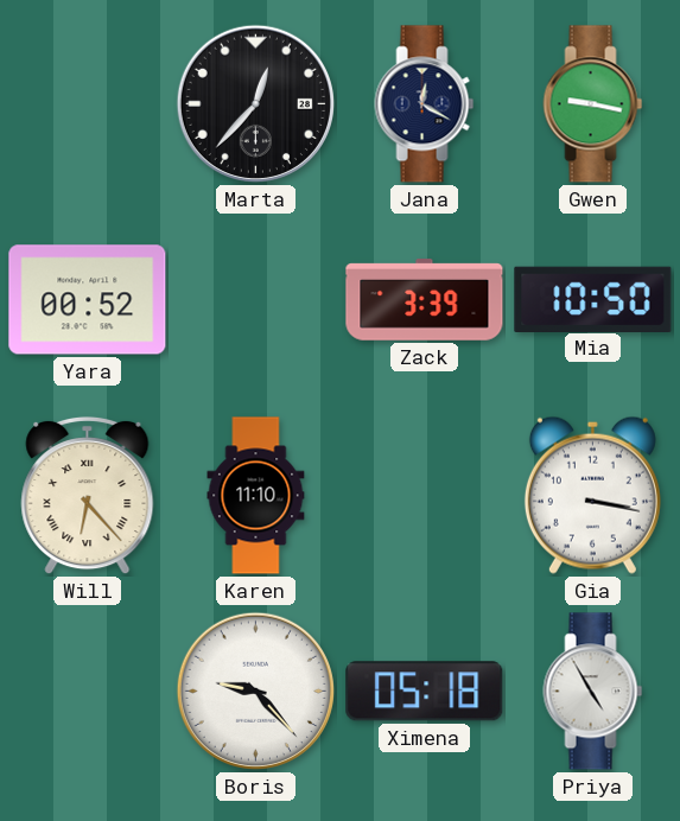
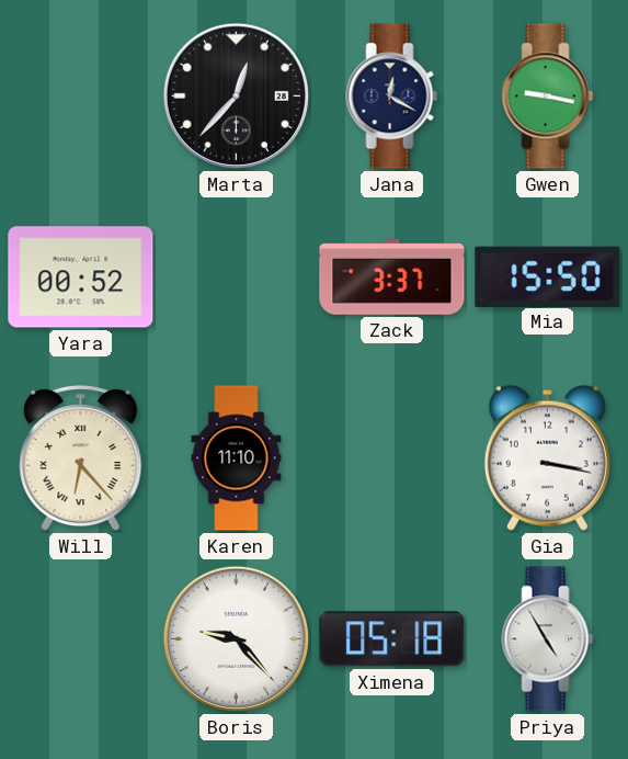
Zack: 3:39 -> 3:37 (392, 277)
Mia: 10:50 -> 15:50 (548, 276)
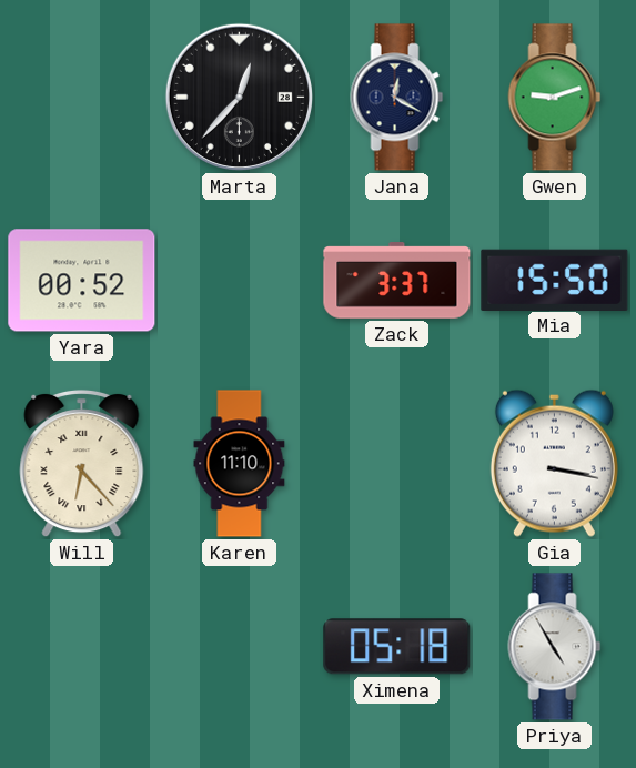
Gwen: 9:17 -> 9:12 (555, 98)
Boris: 9:23 -> none (236, 638)
